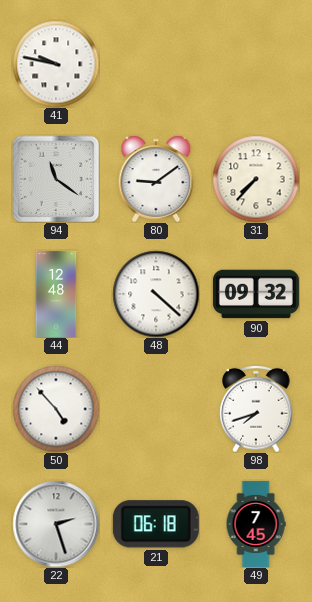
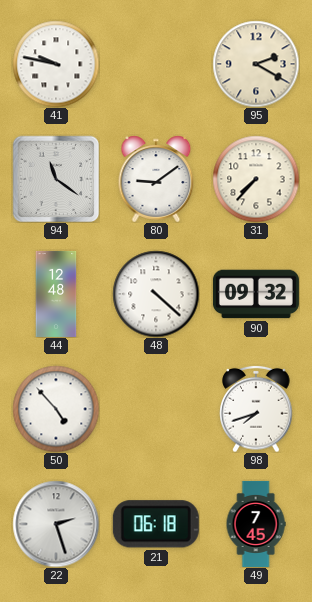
95: none -> 2:20 (256, 64)
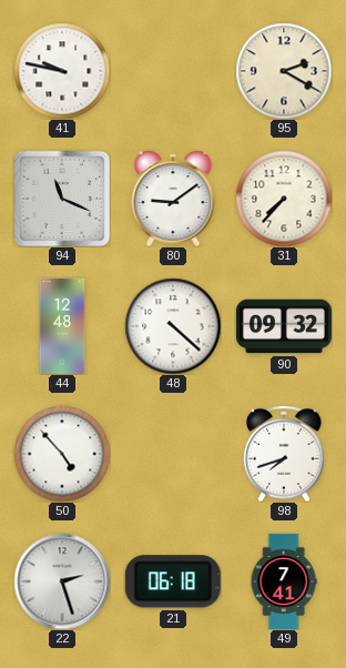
94: 11:21 -> 11:19 (62, 199)
49: 7:45 -> 7:41 (284, 581)
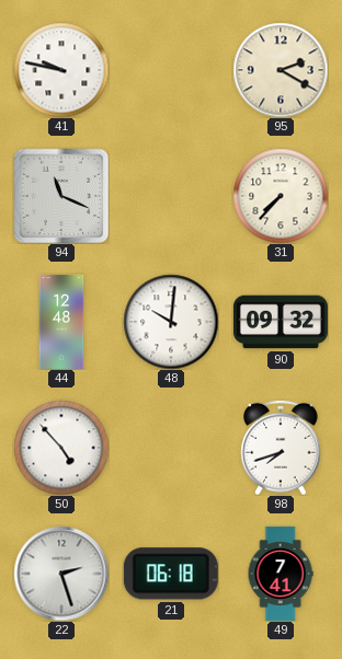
80: 9:09 -> none (173, 199)
48: 4:22 -> 10:01 (171, 322)
